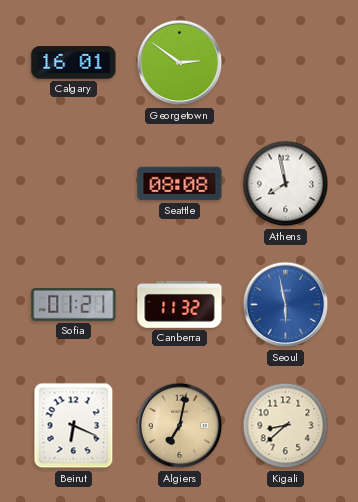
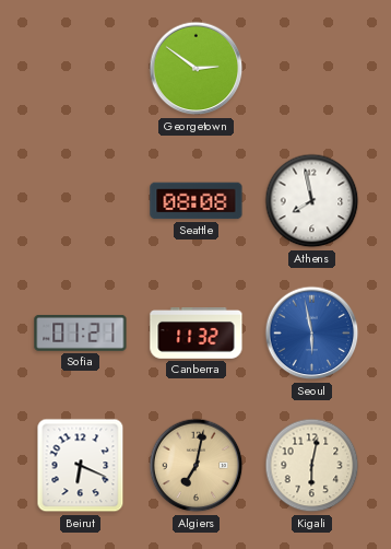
Calgary: 16:01 -> none (74, 63)
Kigali: 8:38 -> 6:02 (312, 466)
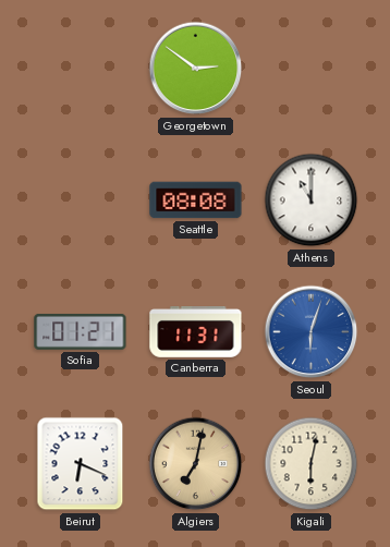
Athens: 7:58 -> 11:00 (312, 200)
Canberra: 11:32 -> 11:31 (196, 332)
Seoul: 5:58 -> 6:03 (312, 332)
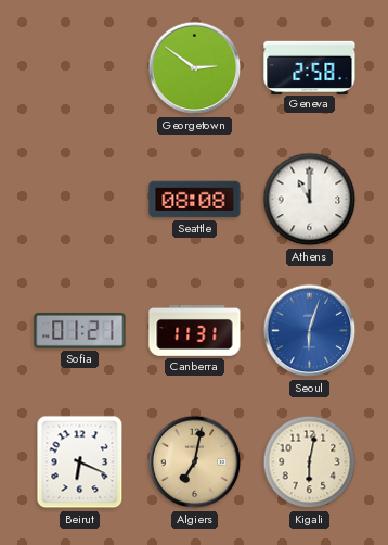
Geneva: none -> 2:58 (310, 67)
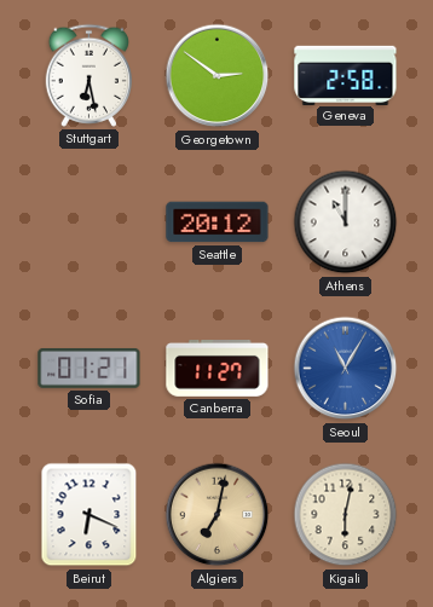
Stuttgart: none -> 6:28 (88, 75)
Seattle: 08:08 -> 20:12 (218, 222)
Canberra: 11:31 -> 11:27 (218, 369)
Seoul: 6:03 -> 11:05 (346, 369)
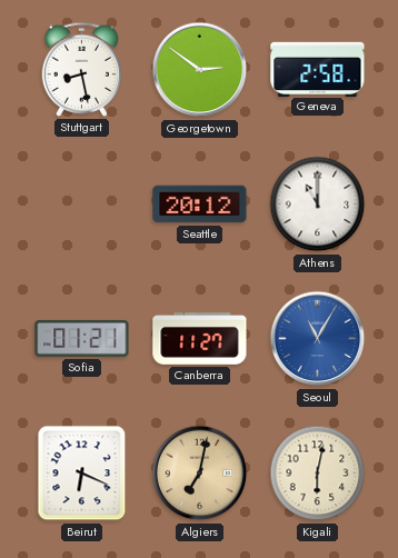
Stuttgart: 6:28 -> 8:28 (81, 69)
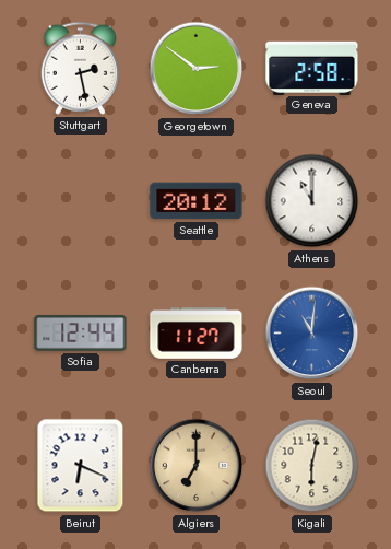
Stuttgart: 8:28 -> 2:28 (80, 68)
Sofia: 01:21 -> 12:44 (81, 332)
Seoul: 11:05 -> 11:01 (312, 334)
Algiers: 7:02 -> 7:00 (197, 466)
